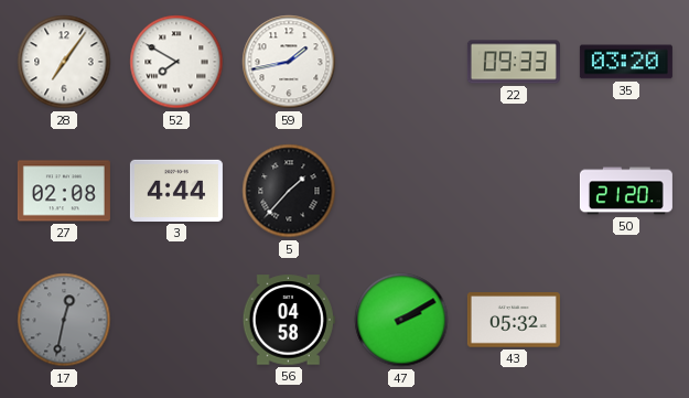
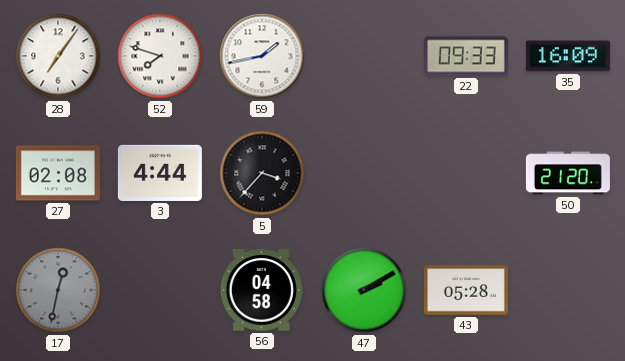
52: 7:50 -> 7:48 (160, 56)
35: 03:20 -> 16:09 (568, 56)
5: 1:37 -> 3:37 (262, 173)
43: 05:32 -> 05:28 (466, 290)
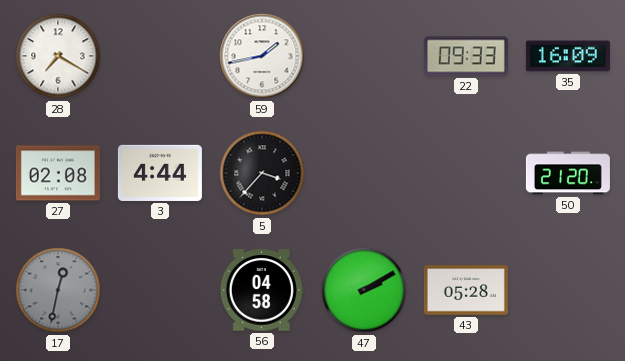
28: 7:06 -> 7:20 (58, 56)
52: 7:48 -> none (160, 56)
